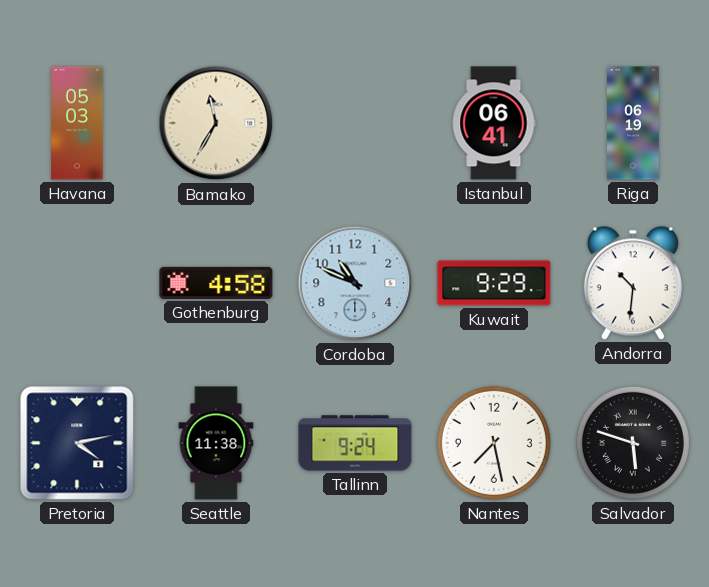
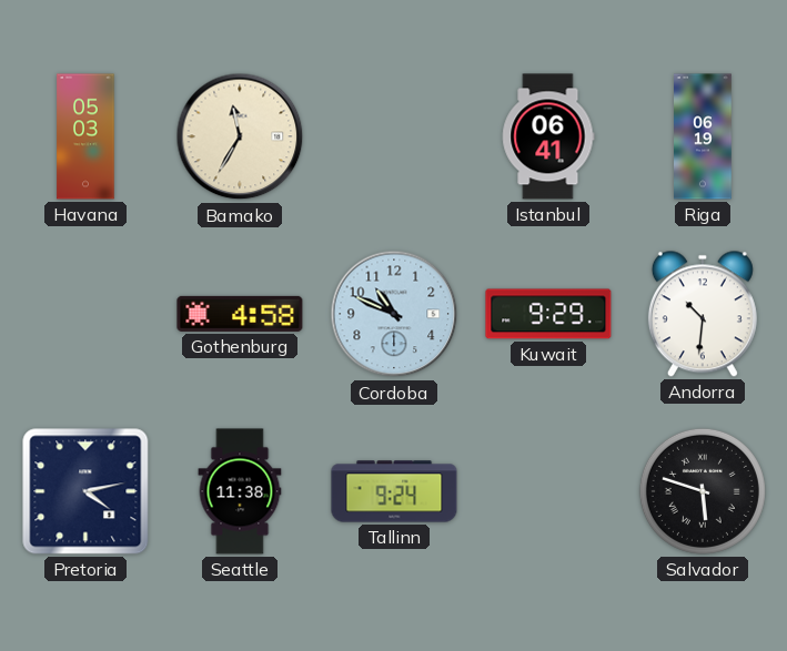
Nantes: 7:28 -> none (494, 443)
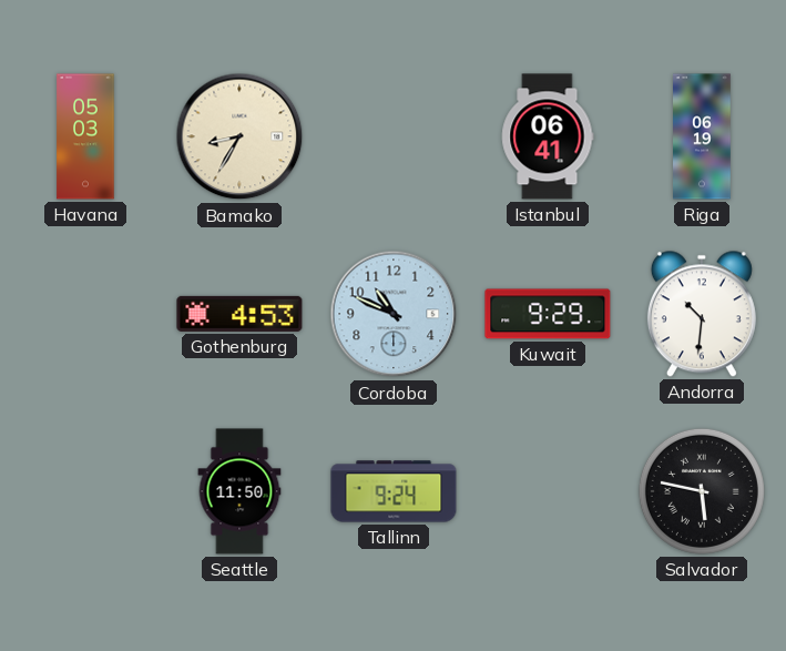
Bamako: 11:35 -> 8:35 (239, 136)
Gothenburg: 4:58 -> 4:53 (239, 314)
Pretoria: 4:13 -> none (85, 491)
Seattle: 11:38 -> 11:50 (239, 491)
Salvador: 5:48 -> 5:47 (702, 491)
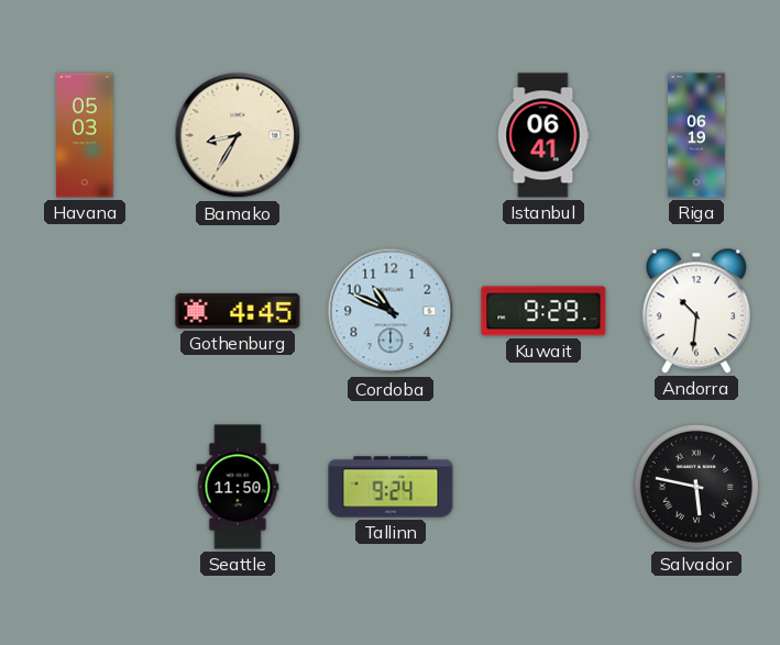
Gothenburg: 4:53 -> 4:45 (238, 311)
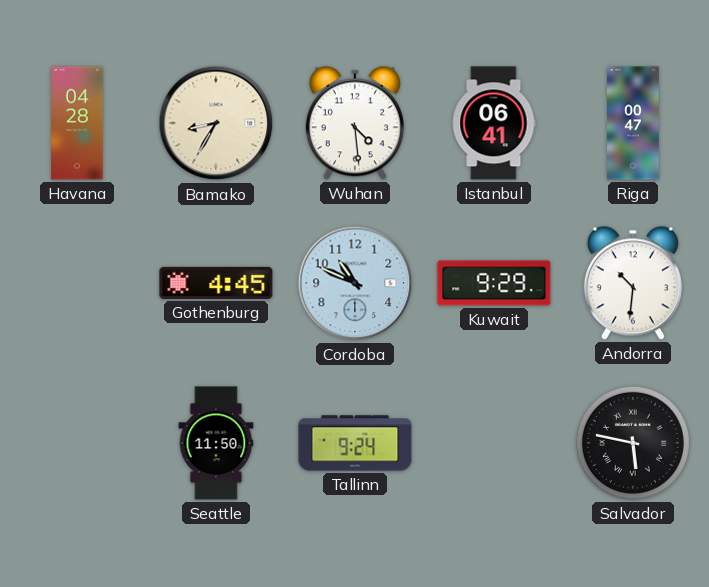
Havana: 05:03 -> 04:28 (77, 123)
Wuhan: none -> 4:29 (355, 123)
Riga: 06:19 -> 00:47 (634, 123)
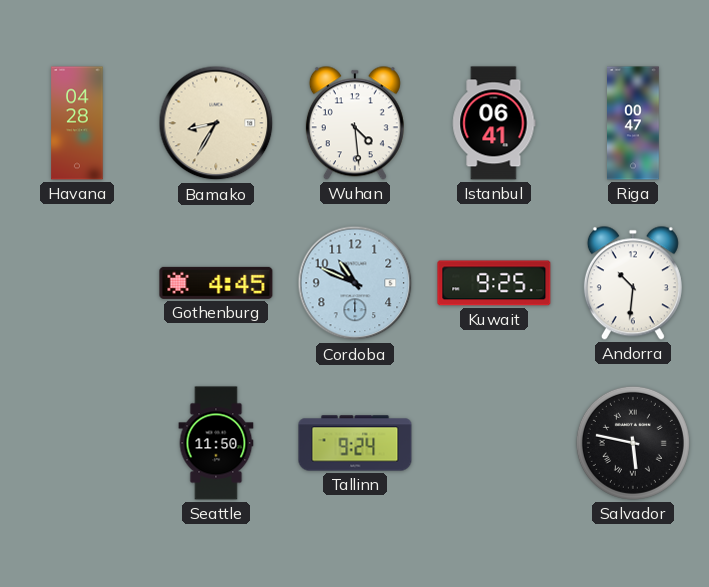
Kuwait: 9:29 -> 9:25 (494, 283)
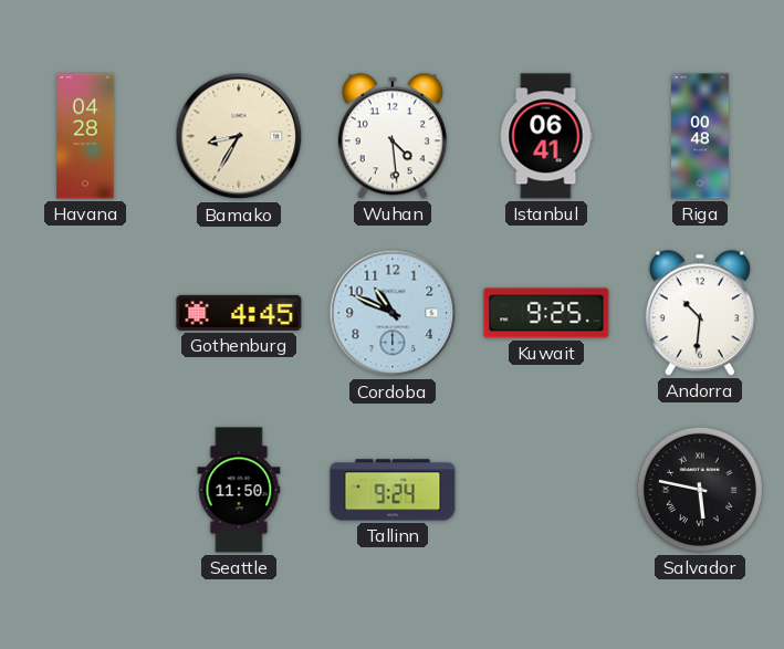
Riga: 00:47 -> 00:48 (701, 136)
